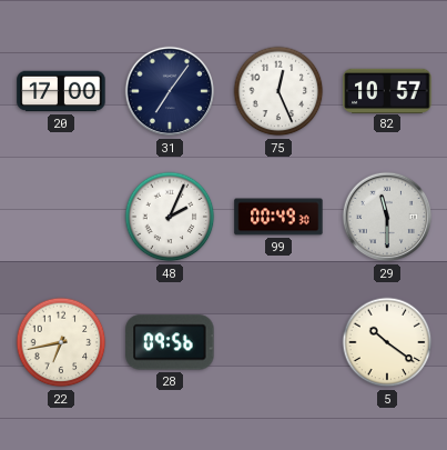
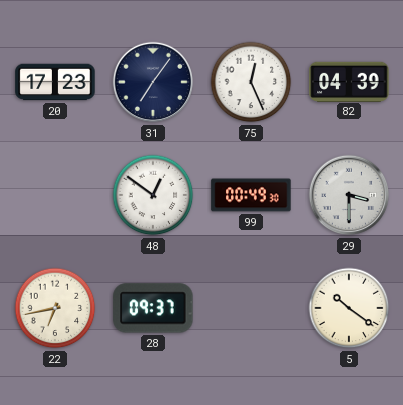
20: 17:00 -> 17:23 (55, 82)
82: 10:57 -> 04:39 (349, 81)
48: 2:04 -> 12:51 (153, 195)
29: 11:30 -> 3:30 (349, 195)
28: 09:56 -> 09:37 (153, 308)
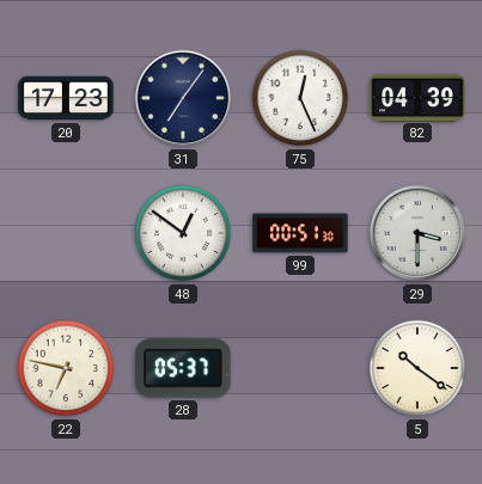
99: 00:49 -> 00:51 (300, 233)
22: 6:43 -> 6:47 (66, 368)
28: 09:37 -> 05:37 (183, 368)
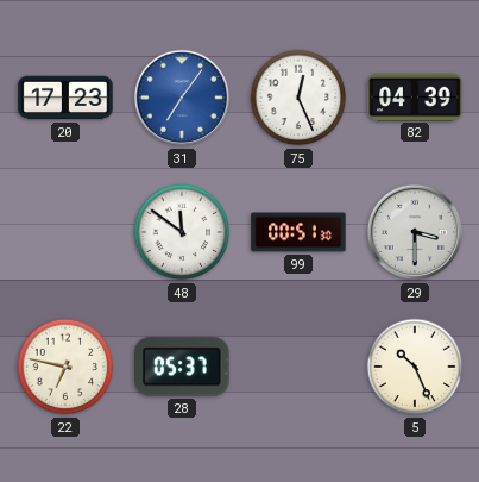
31 dial: navy -> blue (182, 98)
48: 12:51 -> 11:51 (182, 232)
5: 10:21 -> 10:26 (415, 367)
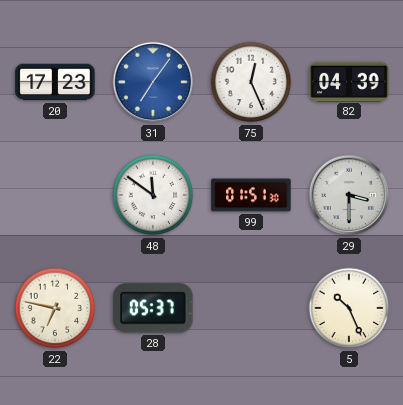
99: 00:51 -> 01:51 (251, 195)
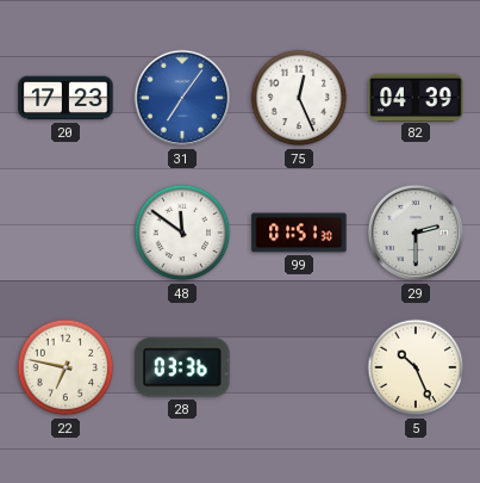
29: 3:30 -> 2:30 (416, 233)
28: 05:37 -> 03:36 (182, 367)
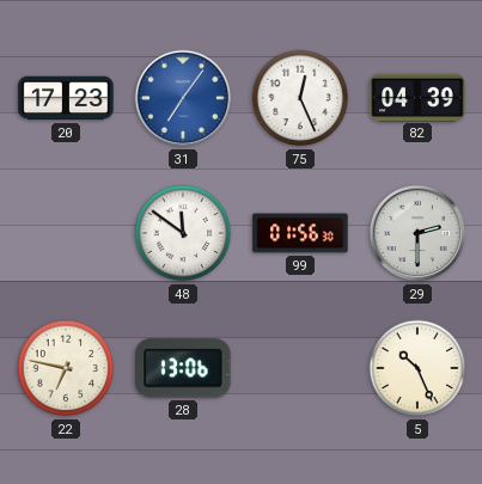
99: 01:51 -> 01:56 (300, 233)
28: 03:36 -> 13:06 (183, 368)
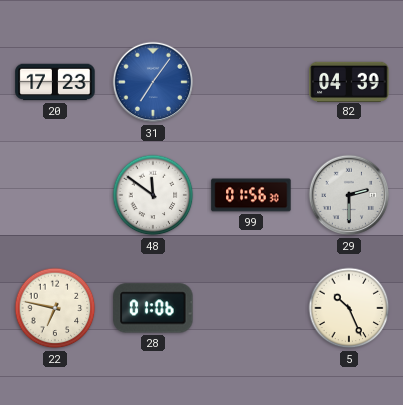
75: 12:26 -> none (300, 98)
28: 13:06 -> 01:06 (153, 308)
